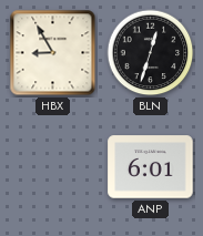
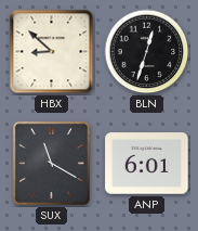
HBX: 8:55 -> 8:52 (52, 52)
SUX: none -> 11:20 (51, 163)
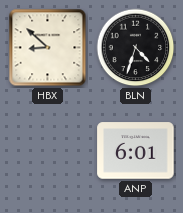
BLN: 12:33 -> 4:33 (136, 48)
SUX: 11:20 -> none (51, 163)
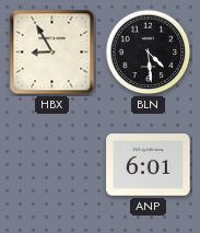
HBX: 8:52 -> 8:55 (52, 53)
BLN: 4:33 -> 4:29 (149, 53)
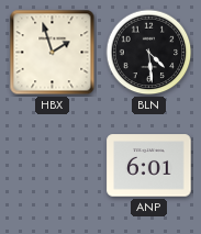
HBX: 8:55 -> 1:57 (53, 53)
